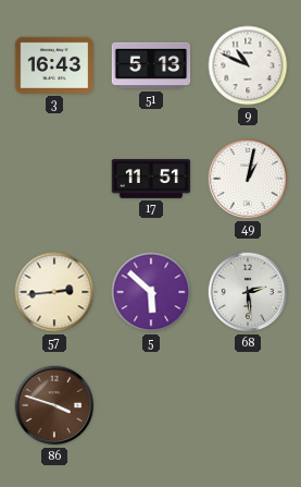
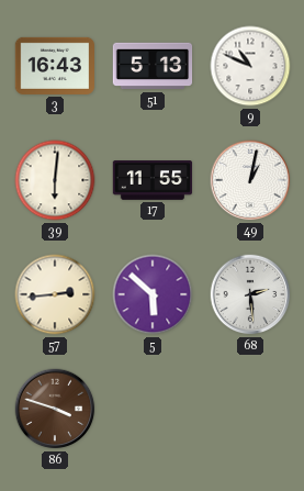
39: none -> 6:01 (55, 180)
17: 11:51 -> 11:55 (153, 180)
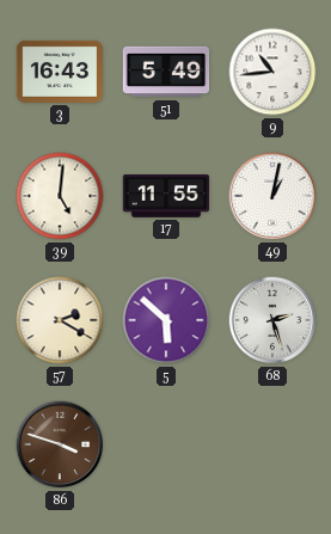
51: 5:13 -> 5:49 (166, 72)
9: 10:49 -> 10:44 (272, 72)
39: 6:01 -> 5:01 (60, 196)
57: 2:44 -> 2:20 (60, 320)
68: 2:29 -> 2:27 (272, 320)
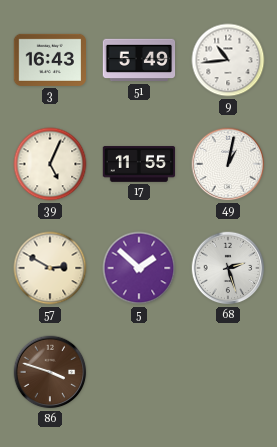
39: 5:01 -> 5:04 (50, 164)
57: 2:20 -> 2:50 (50, 268)
5: 5:52 -> 1:52 (139, 268)
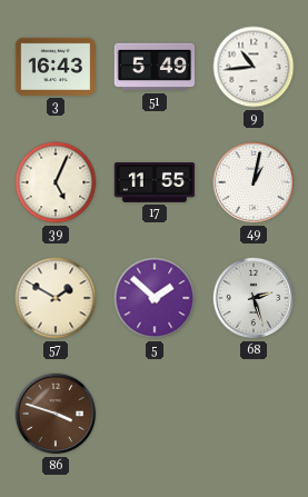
57: 2:50 -> 1:50 (56, 298)
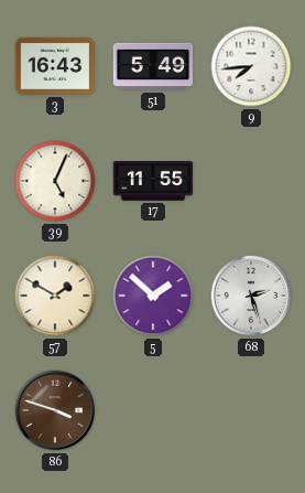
9: 10:44 -> 7:44 (251, 66)
49: 1:02 -> none (254, 182)
